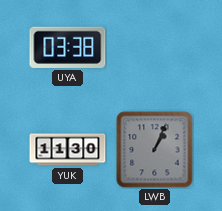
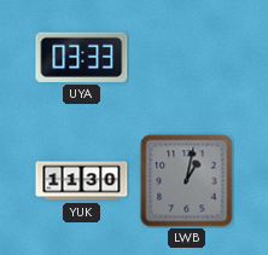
UYA: 03:38 -> 03:33 (82, 57)
LWB: 1:04 -> 1:02 (187, 181)
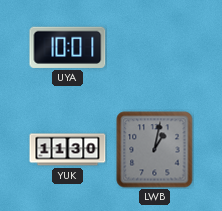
UYA: 03:33 -> 10:01 (68, 47)
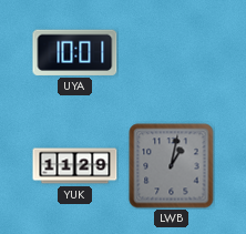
YUK: 11:30 -> 11:29 (75, 166)
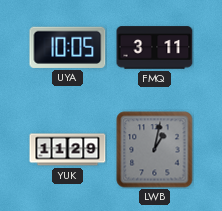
UYA: 10:01 -> 10:05 (68, 47)
FMQ: none -> 3:11 (155, 48)
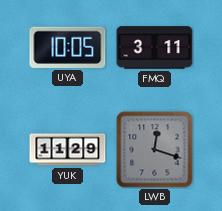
LWB: 1:02 -> 12:18 (155, 150)
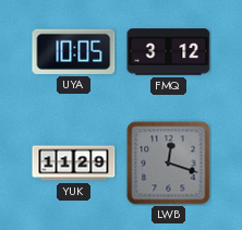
FMQ: 3:11 -> 3:12 (169, 52)
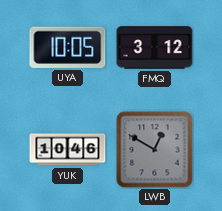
YUK: 11:29 -> 10:46 (68, 150)
LWB: 12:18 -> 12:50 (155, 150)
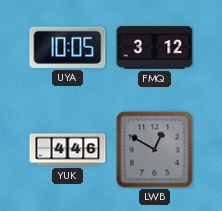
YUK: 10:46 -> 4:46 (68, 150)
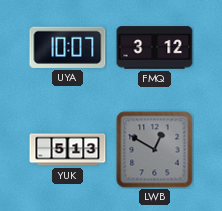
UYA: 10:05 -> 10:07 (68, 47)
YUK: 4:46 -> 5:13 (68, 150)
